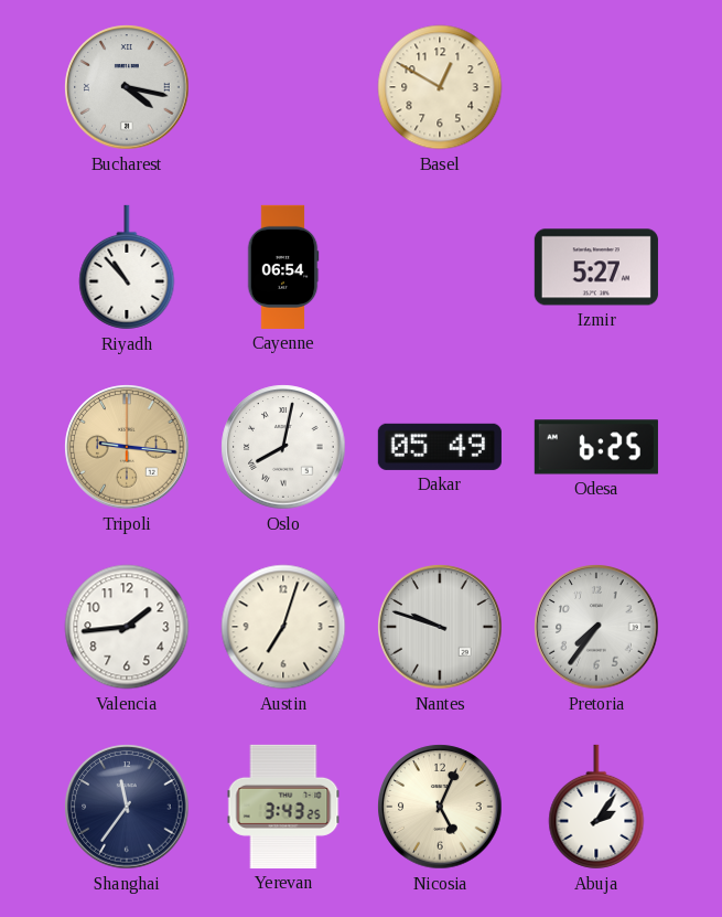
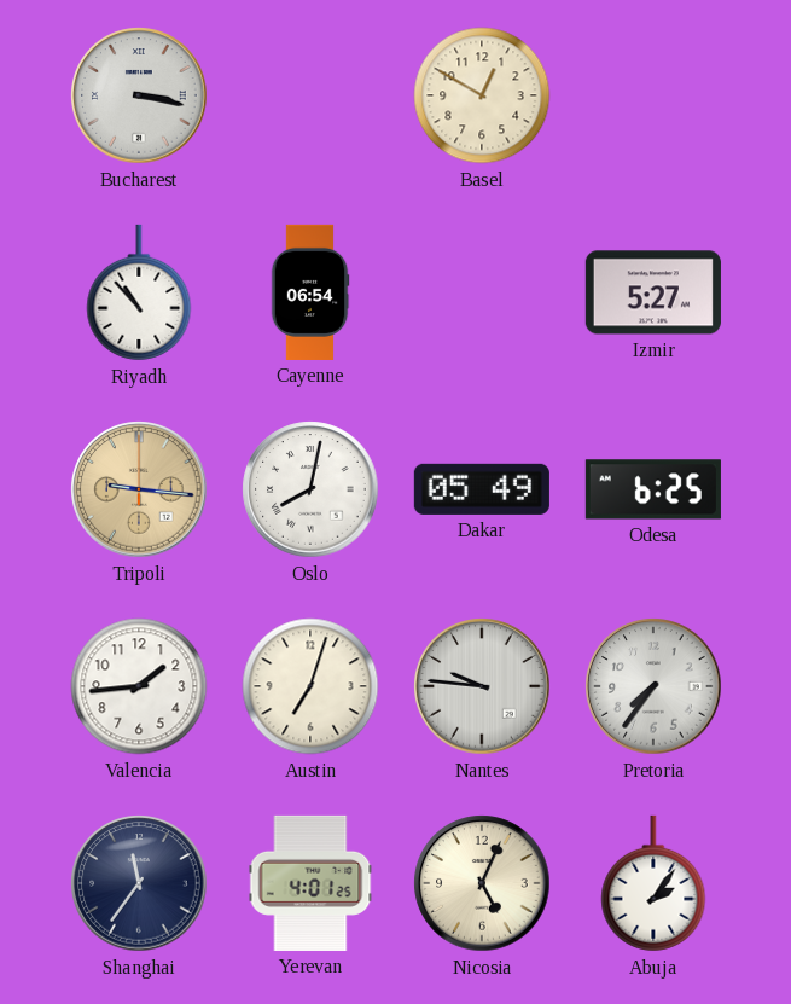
Bucharest: 4:17 -> 3:17 (139, 95)
Nantes: 9:48 -> 9:46 (482, 686)
Yerevan: 3:43 -> 4:01 (310, 883)
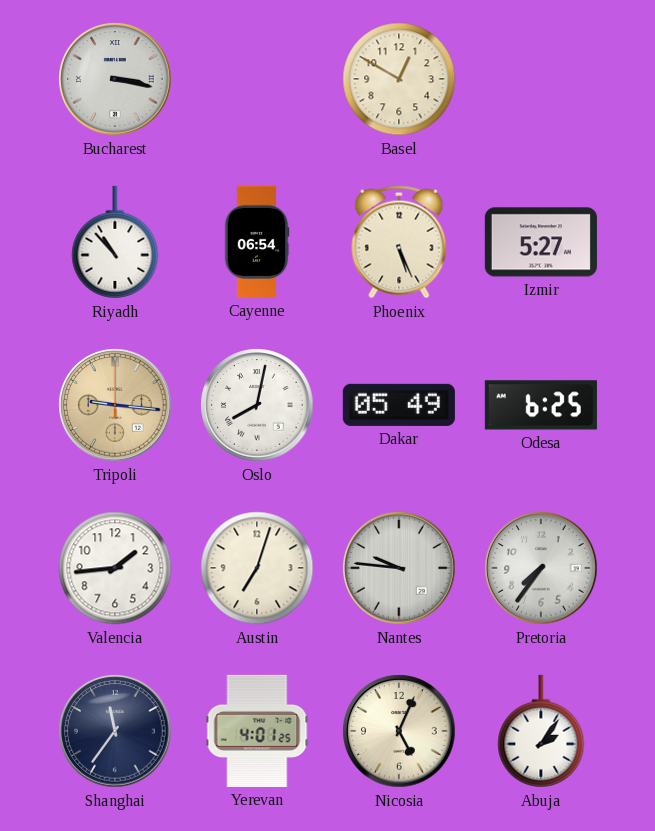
Phoenix: none -> 5:26 (399, 242)
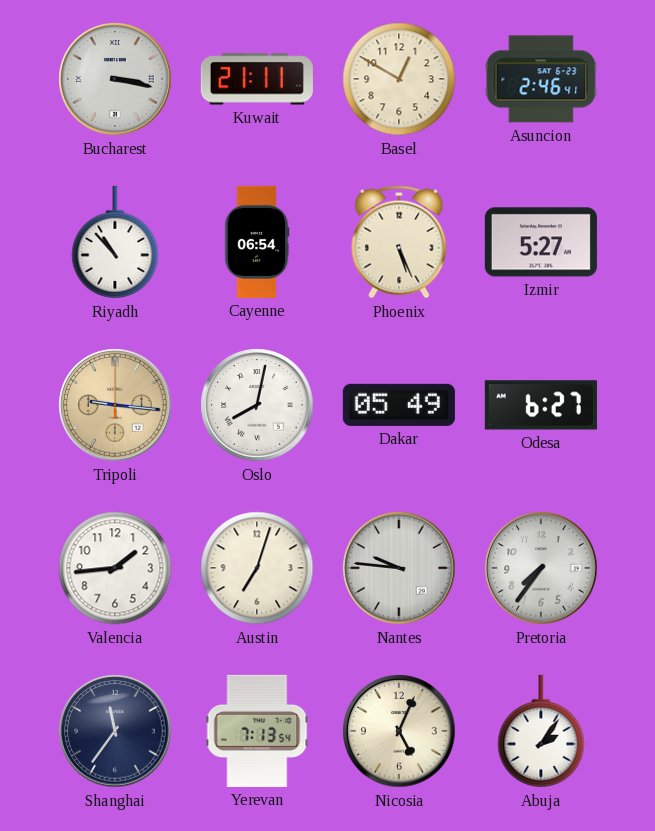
Kuwait: none -> 21:11 (257, 79)
Asuncion: none -> 2:46 (541, 79)
Odesa: 6:25 -> 6:27 (541, 405)
Yerevan: 4:01 -> 7:13 (257, 731)
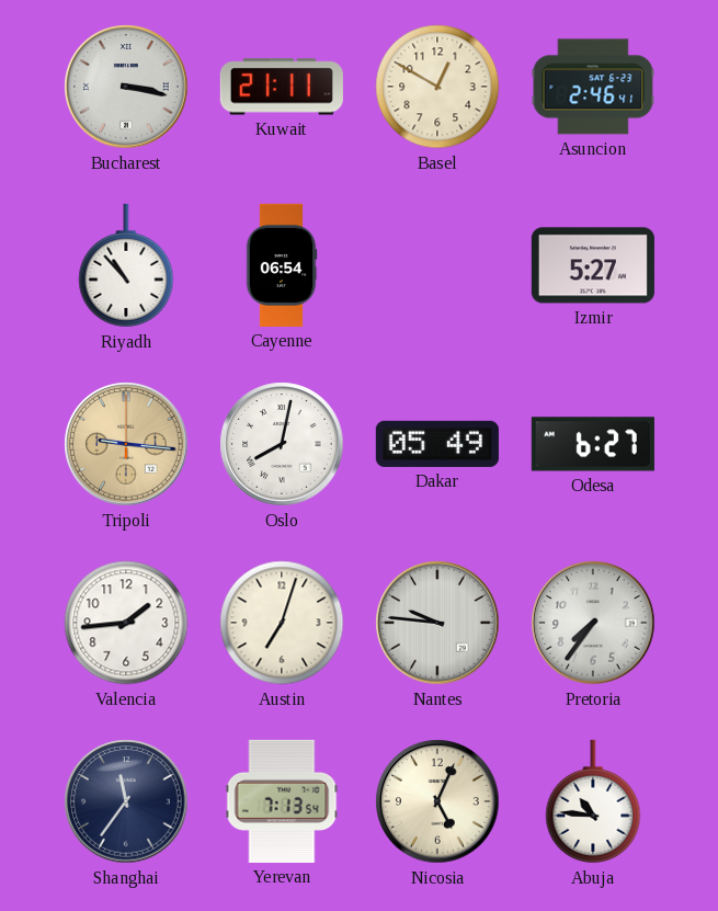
Phoenix: 5:26 -> none (399, 242)
Abuja: 2:06 -> 10:46 (593, 801)
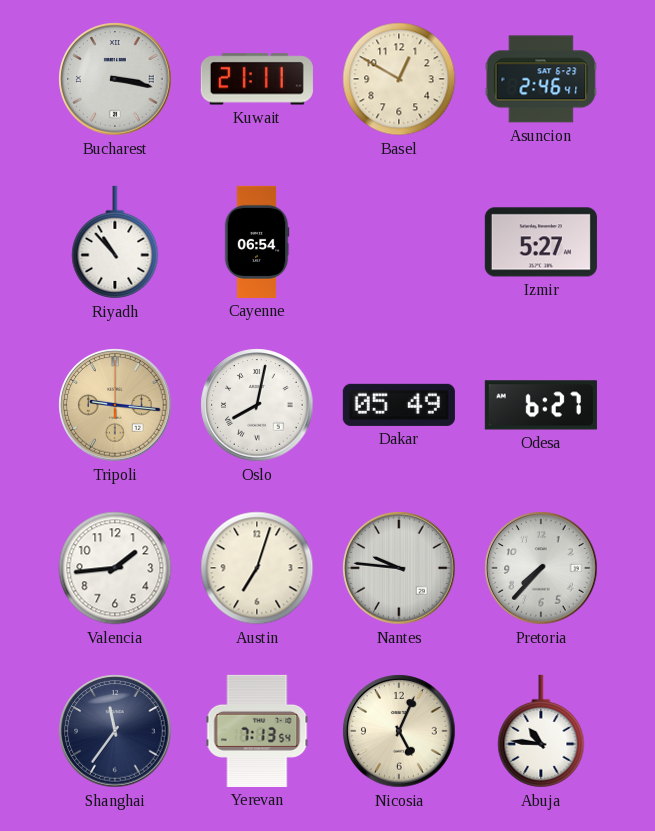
Pretoria: 7:36 -> 7:37 (541, 568)
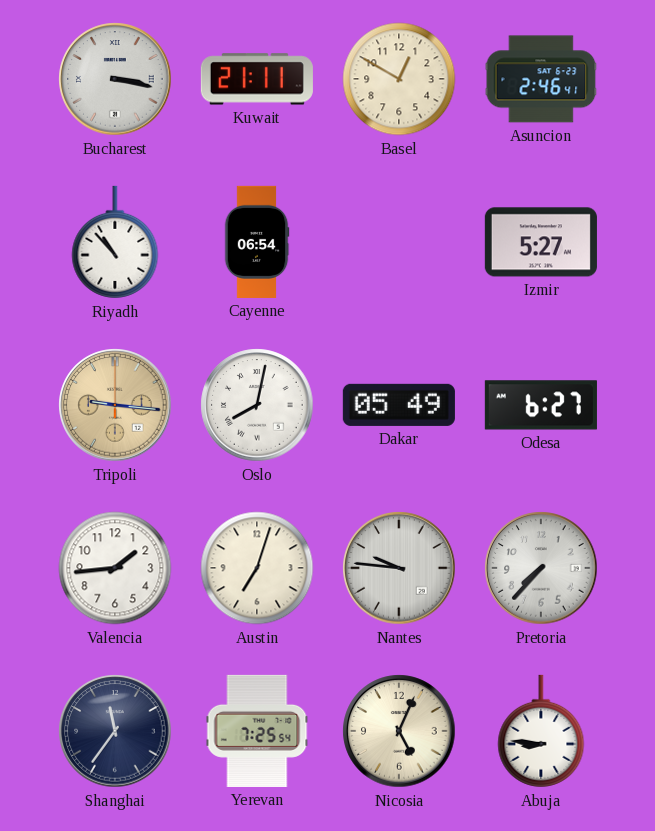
Yerevan: 7:13 -> 7:25 (257, 731)
Abuja: 10:46 -> 8:46 (541, 731)
